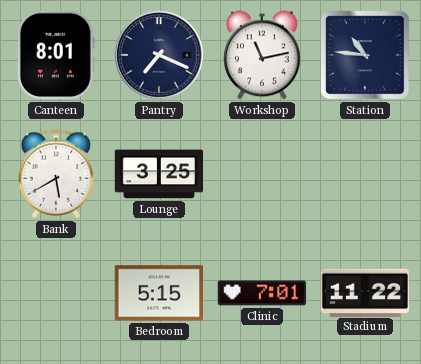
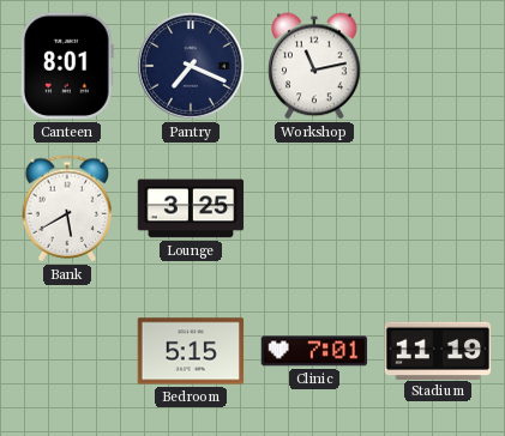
Station: 10:46 -> none (365, 55)
Stadium: 11:22 -> 11:19 (438, 350)
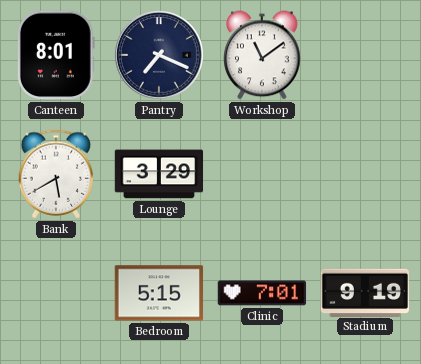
Workshop: 11:13 -> 11:09 (262, 55)
Lounge: 3:25 -> 3:29 (159, 174)
Stadium: 11:19 -> 9:19 (365, 292)
